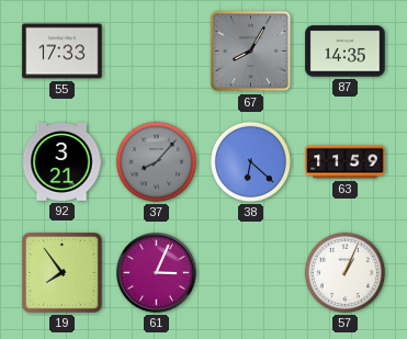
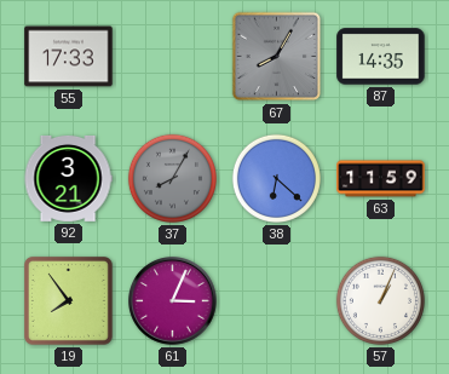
37: 8:07 -> 8:05 (172, 178)
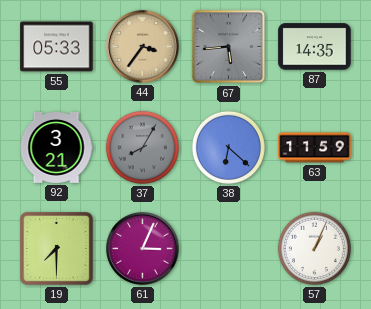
55: 17:33 -> 05:33 (57, 47)
44: none -> 3:36 (143, 47)
67: 8:05 -> 5:44 (229, 47)
19: 7:54 -> 7:30 (57, 249)
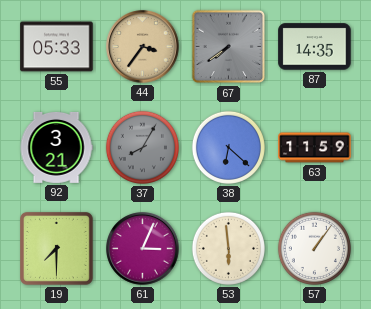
67: 5:44 -> 7:39 (229, 47)
53: none -> 5:59 (228, 248)
57: 1:04 -> 1:06 (314, 248)
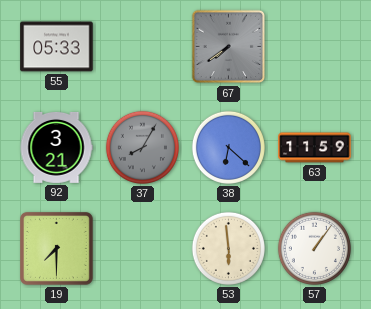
44: 3:36 -> none (143, 47)
87: 14:35 -> none (315, 47)
61: 3:04 -> none (143, 249)
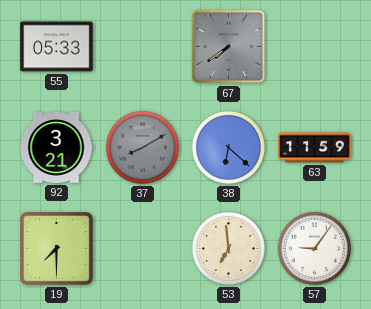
37: 8:05 -> 8:10 (142, 147)
53: 5:59 -> 6:59 (228, 248)
57: 1:06 -> 9:06 (314, 248)
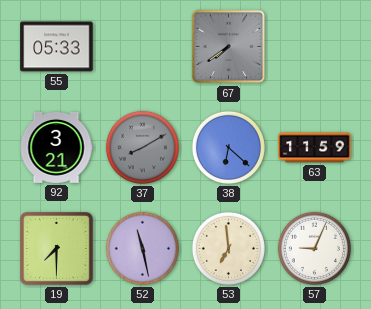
52: none -> 11:28 (142, 248)
57: 9:06 -> 9:04 (314, 248)
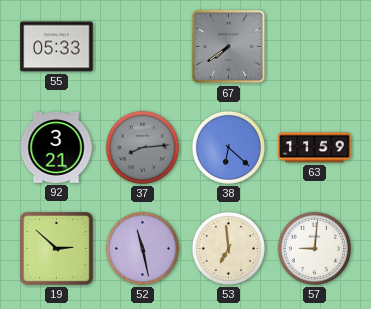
37: 8:10 -> 8:14 (142, 147)
19: 7:30 -> 2:52 (57, 249)
57: 9:04 -> 9:01 (314, 248)
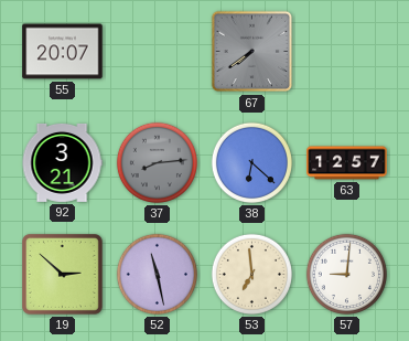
55: 05:33 -> 20:07 (63, 52)
63: 11:59 -> 12:57 (347, 163)
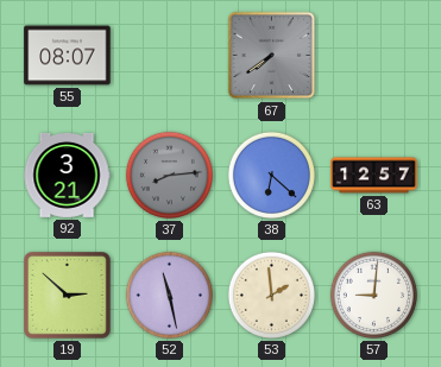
55: 20:07 -> 08:07 (68, 56)
53: 6:59 -> 1:59 (271, 295)
